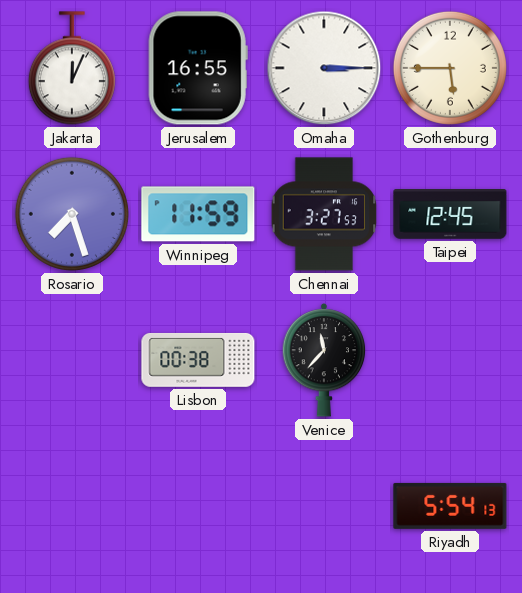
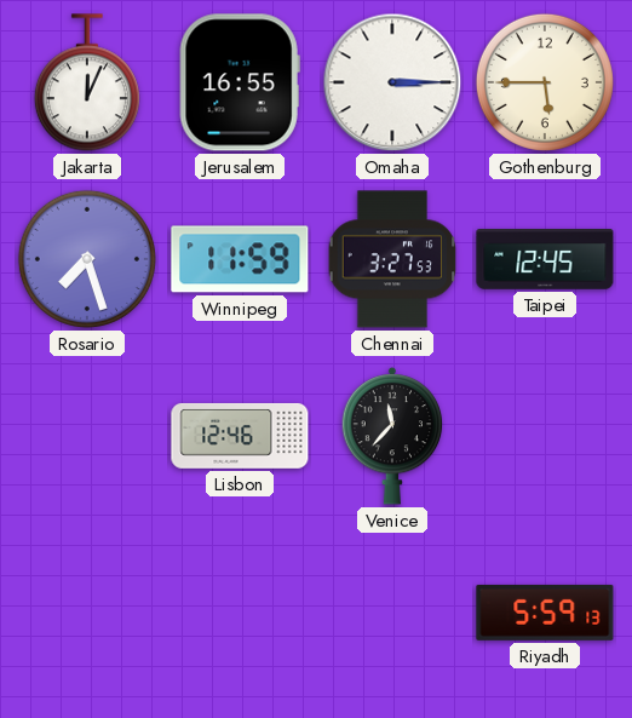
Lisbon: 00:38 -> 12:46 (240, 436)
Riyadh: 5:54 -> 5:59 (545, 613)
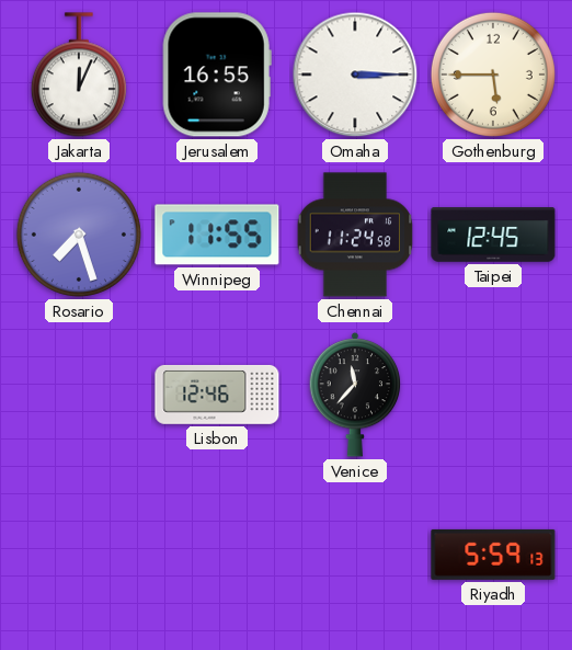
Winnipeg: 11:59 -> 11:55 (217, 235)
Chennai: 3:27 -> 11:24 (355, 235)
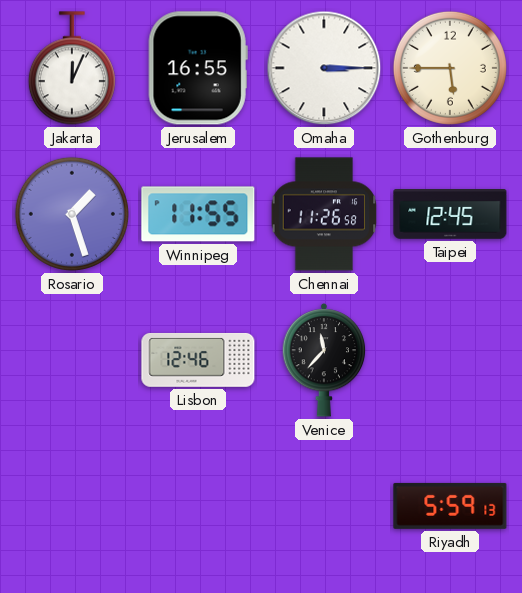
Rosario: 7:27 -> 1:27 (72, 214)
Chennai: 11:24 -> 11:26 (324, 214)
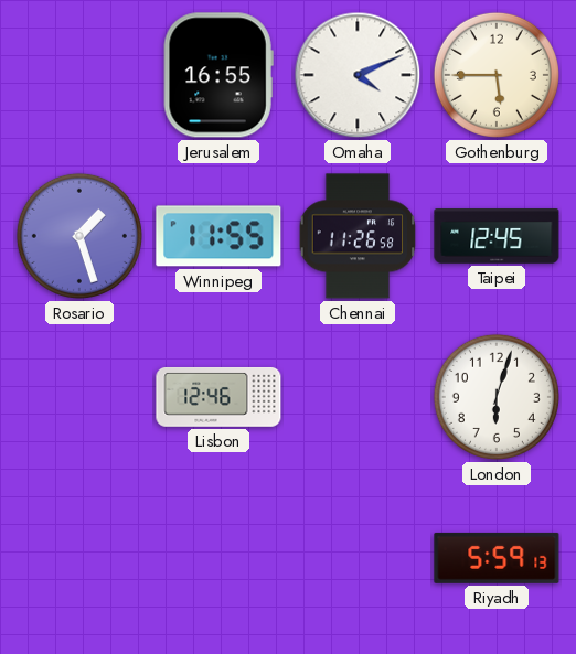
Jakarta: 12:04 -> none (72, 68)
Omaha: 3:15 -> 4:11 (358, 75)
Venice: 11:37 -> none (324, 360)
London: none -> 6:03 (497, 397)
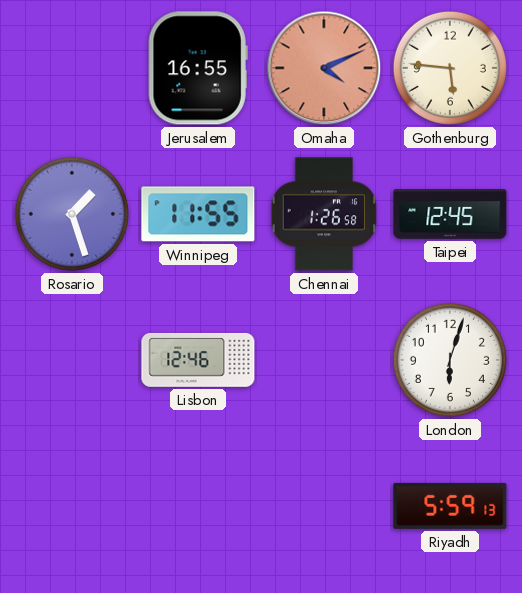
Omaha dial: white -> salmon (324, 68)
Gothenburg: 5:45 -> 5:46 (450, 68)
Chennai: 11:26 -> 1:26 (324, 214)
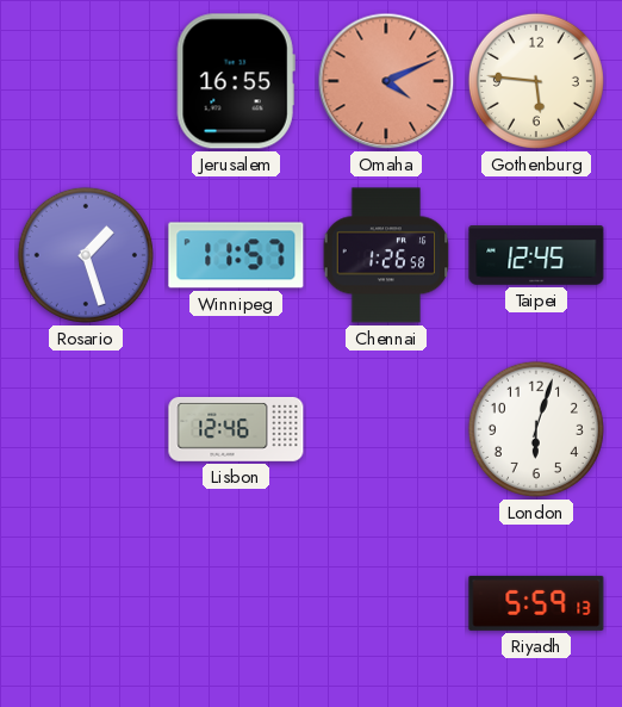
Winnipeg: 11:55 -> 11:57 (236, 255)
